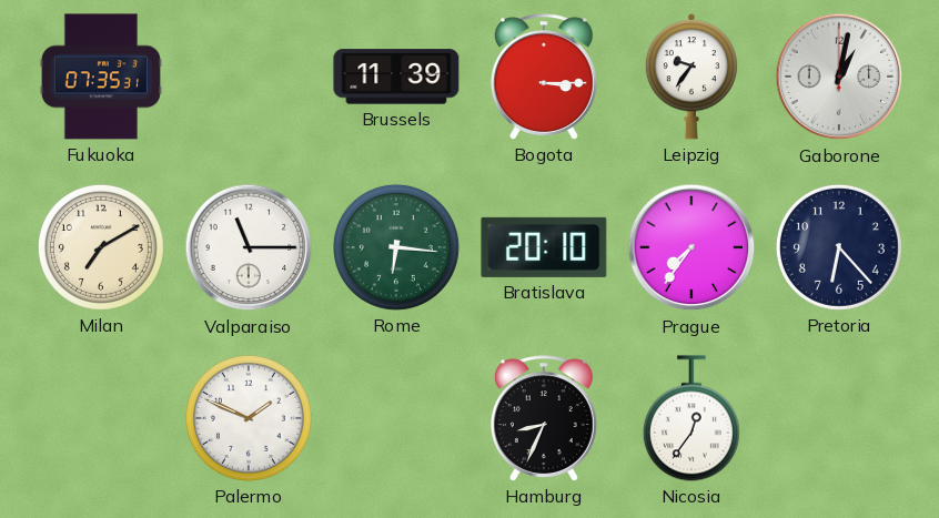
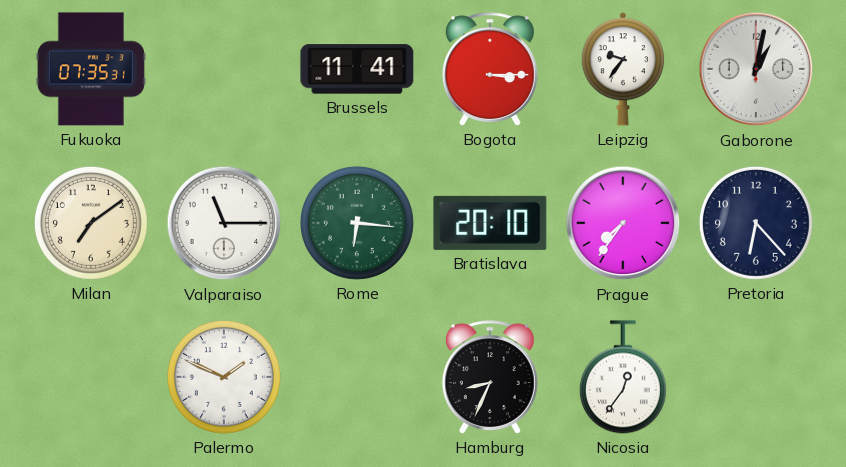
Brussels: 11:39 -> 11:41 (357, 69)
Milan: 7:10 -> 7:09 (91, 223)
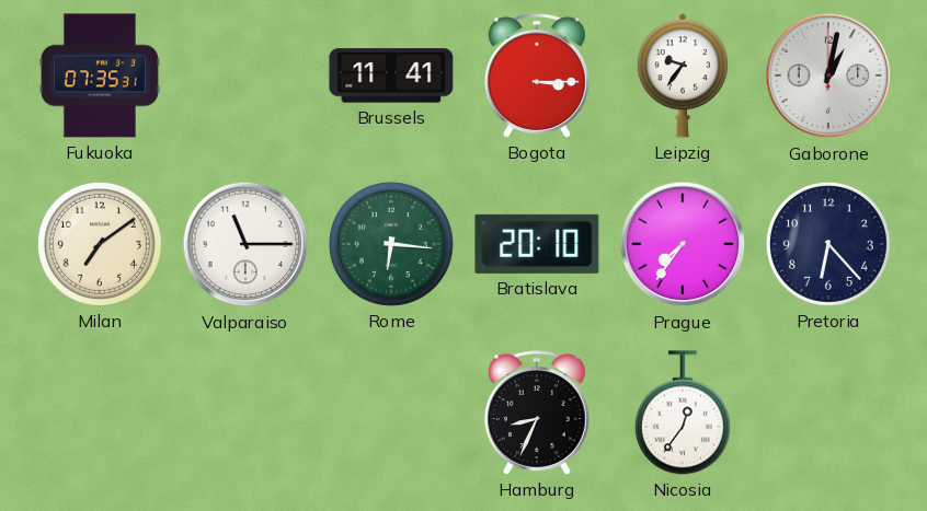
Palermo: 1:49 -> none (224, 377)
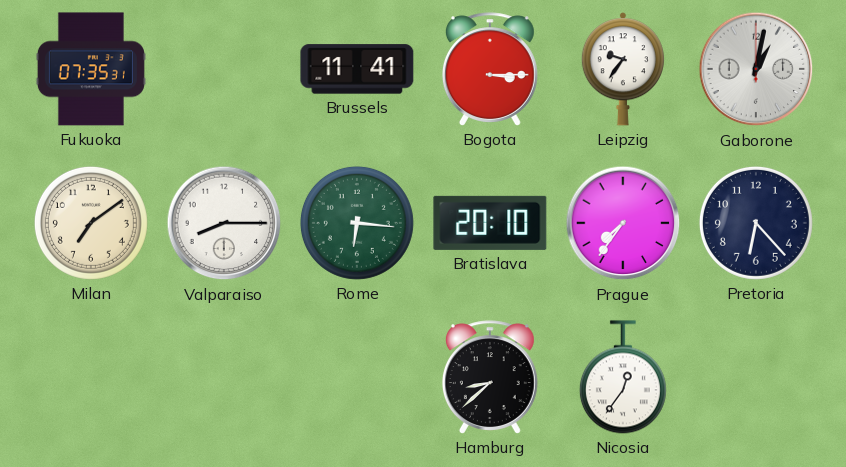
Valparaiso: 11:15 -> 8:15 (224, 223)
Hamburg: 8:34 -> 8:38 (490, 377)
